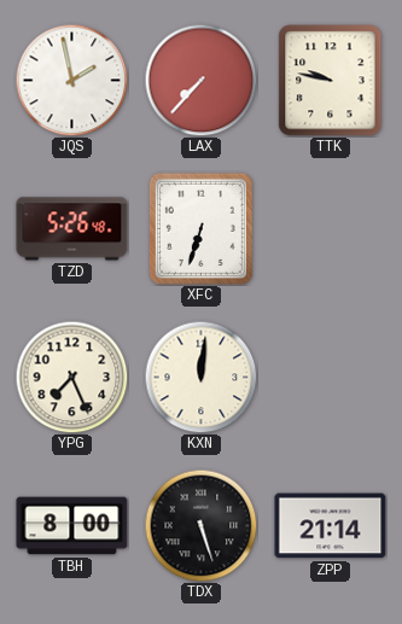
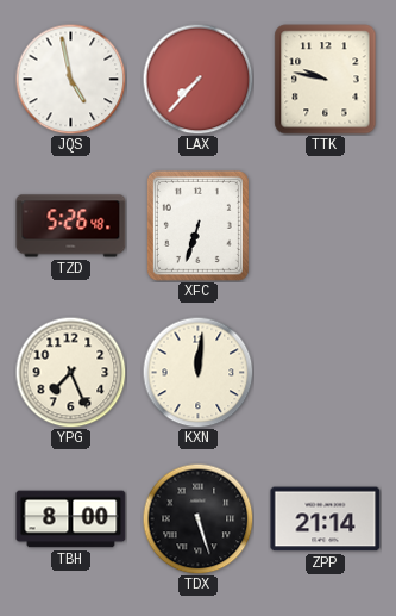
JQS: 1:58 -> 4:58 (70, 79)
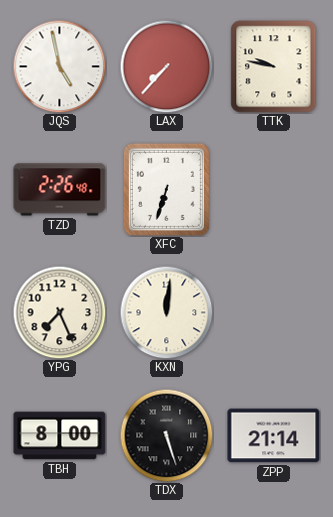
TZD: 5:26 -> 2:26 (60, 190)
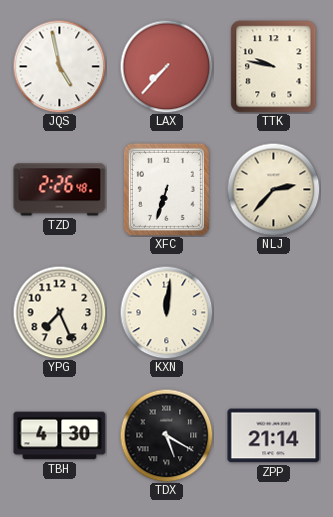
NLJ: none -> 2:37 (273, 189)
TBH: 8:00 -> 4:30 (60, 436)
TDX: 5:27 -> 5:20 (166, 435)
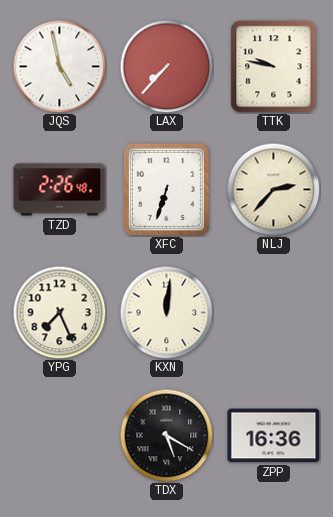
TBH: 4:30 -> none (60, 436)
ZPP: 21:14 -> 16:36 (274, 436)
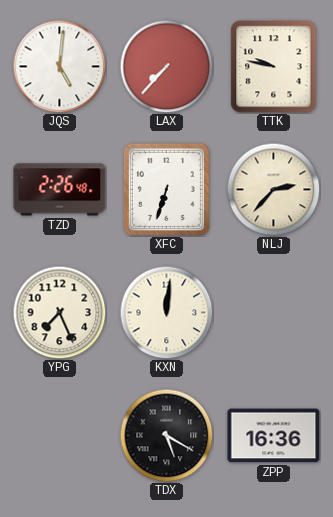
JQS: 4:58 -> 5:01 (59, 66)
